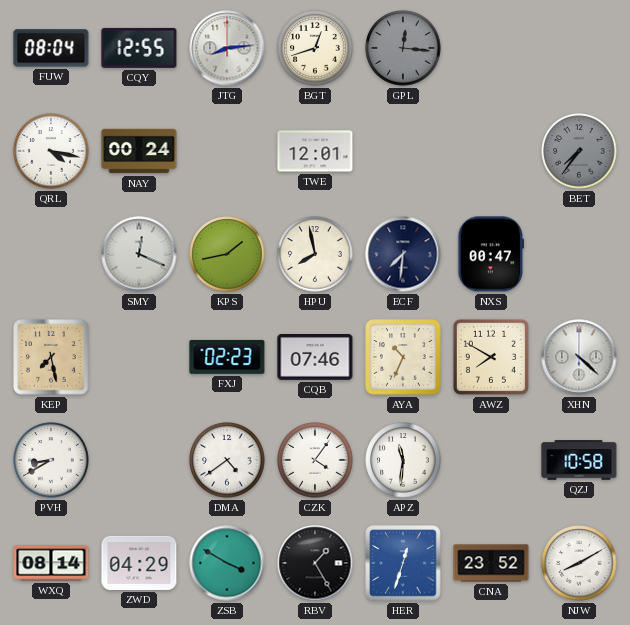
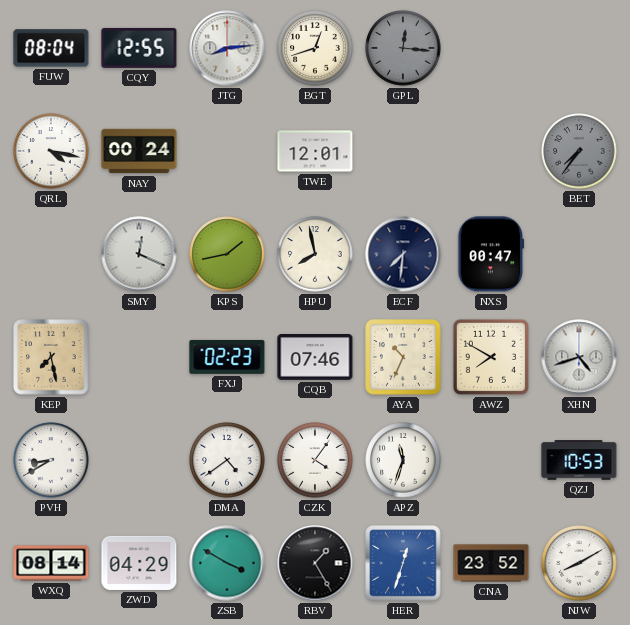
XHN: 4:22 -> 4:42 (579, 357)
APZ: 11:31 -> 11:33 (403, 460)
QZJ: 10:58 -> 10:53 (579, 460)
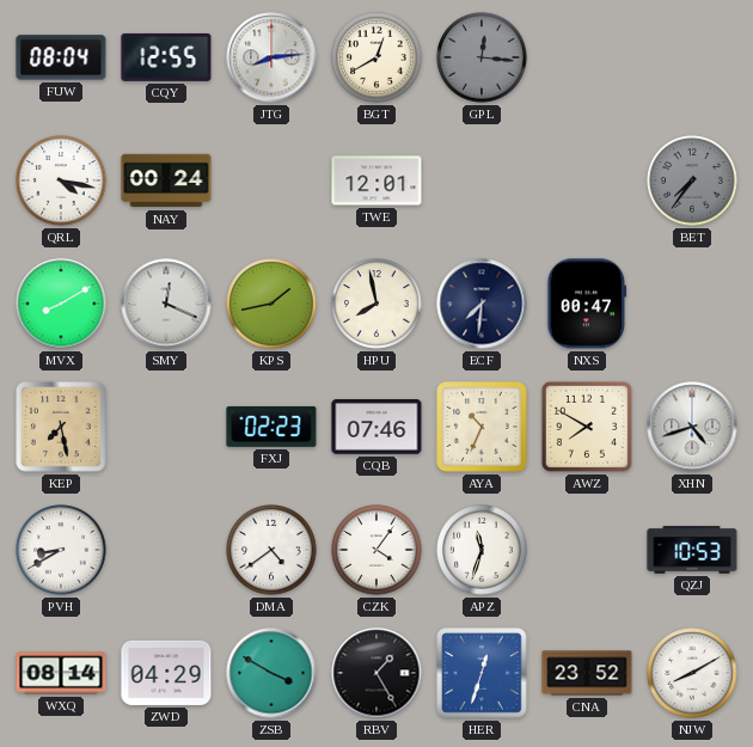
BGT: 12:42 -> 12:40 (376, 57)
MVX: none -> 8:10 (61, 304)
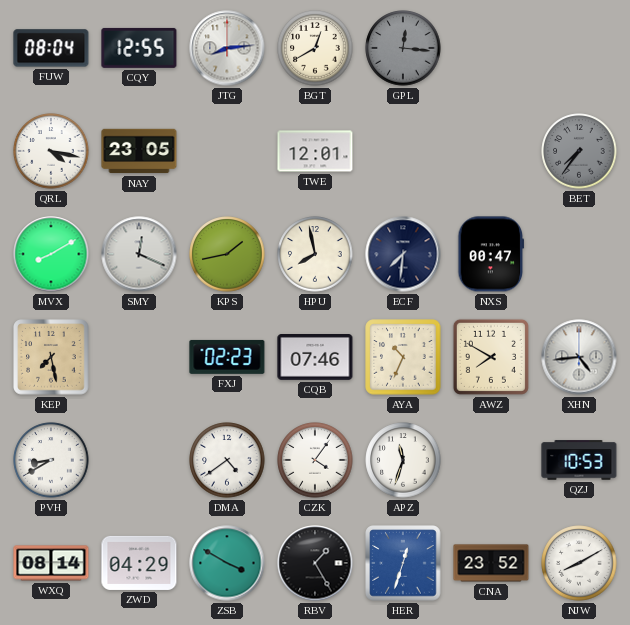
NAY: 00:24 -> 23:05 (139, 151)
XHN: 4:42 -> 4:44 (579, 357)
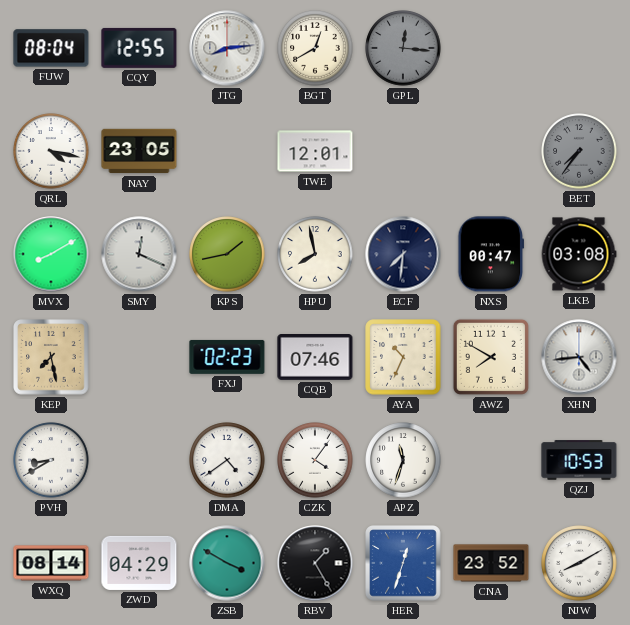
LKB: none -> 03:08 (579, 254)
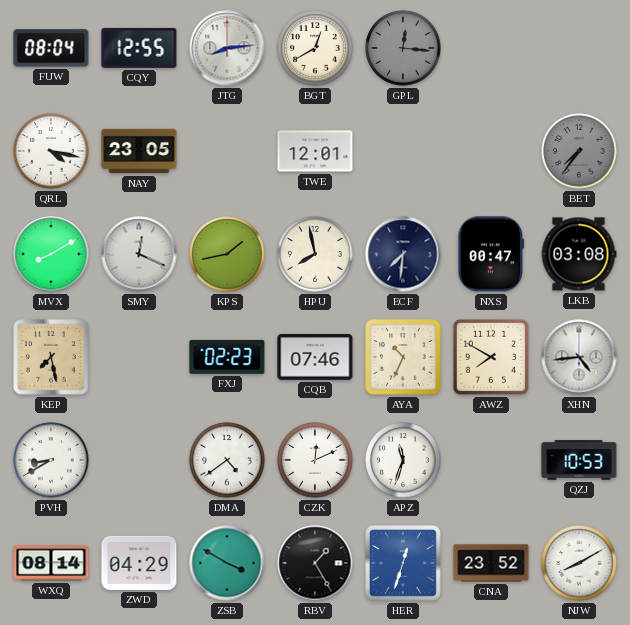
CZK: 4:06 -> 12:11 (315, 460)
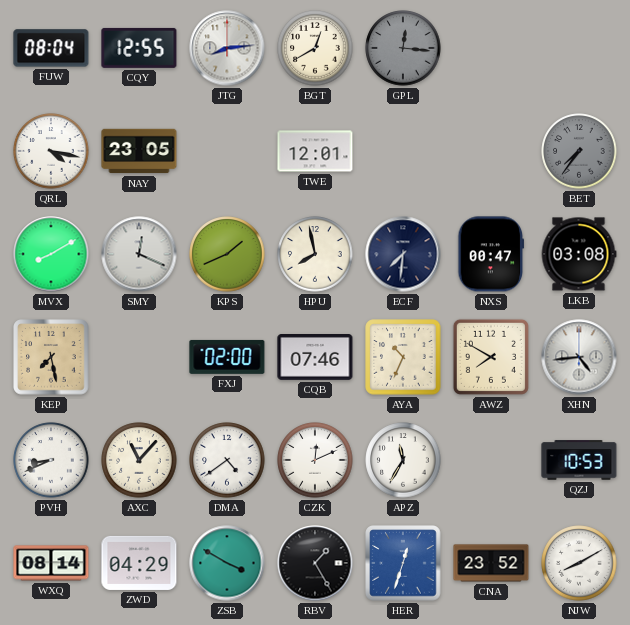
KPS: 1:43 -> 1:41 (227, 254)
FXJ: 02:23 -> 02:00 (227, 357)
PVH: 8:40 -> 8:41 (51, 460)
AXC: none -> 11:07 (139, 460)
APZ: 11:33 -> 11:35 (403, 460)
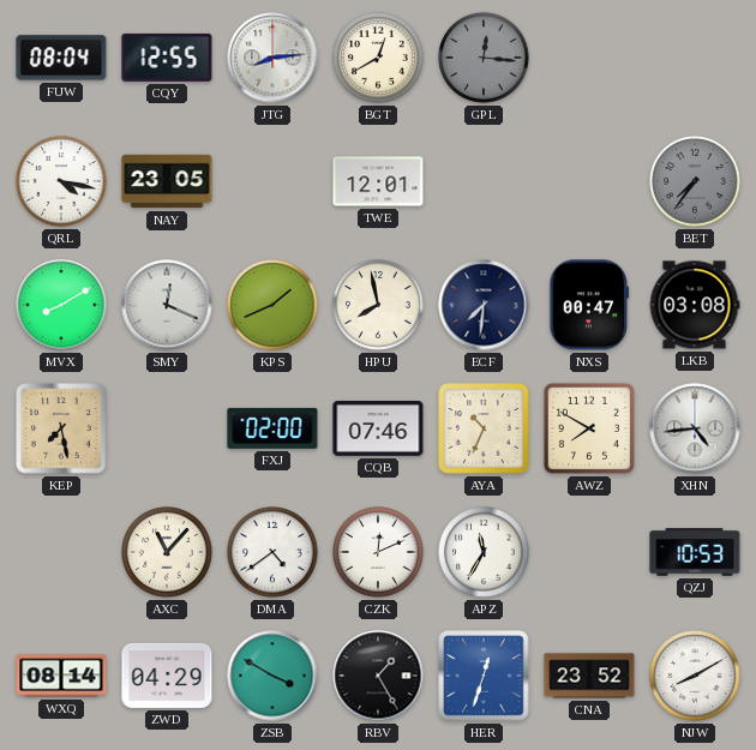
PVH: 8:41 -> none (51, 460)
